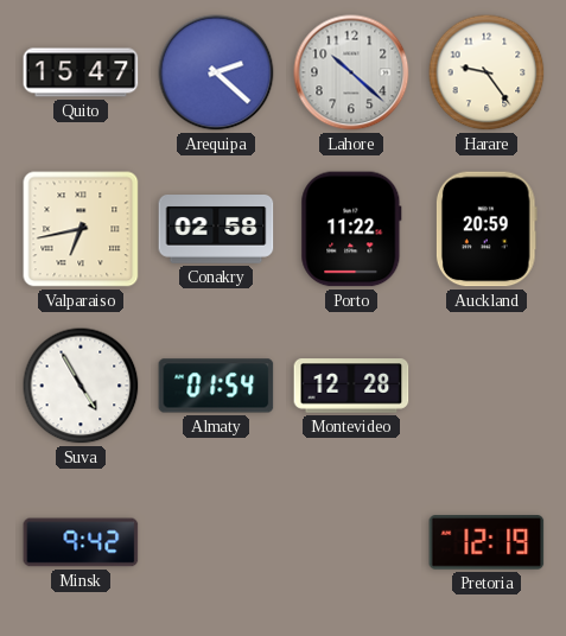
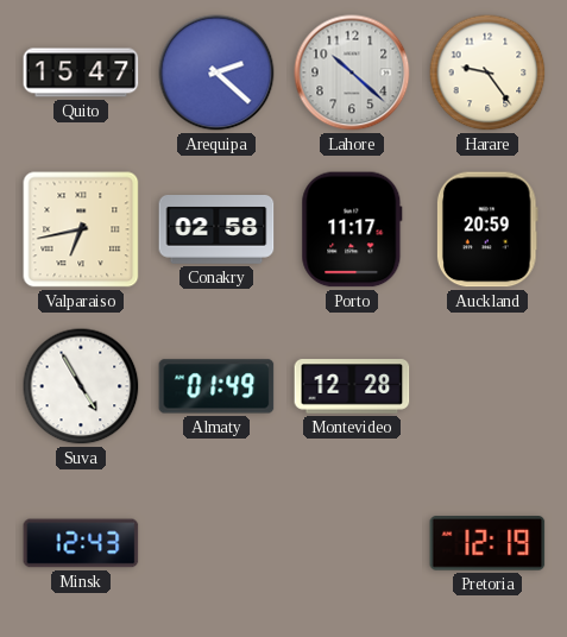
Porto: 11:22 -> 11:17 (352, 229)
Almaty: 01:54 -> 01:49 (216, 386)
Minsk: 9:42 -> 12:43 (81, 543)
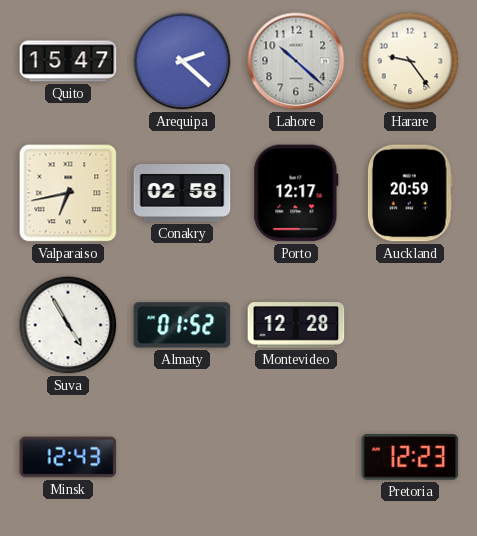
Porto: 11:17 -> 12:17 (296, 193)
Almaty: 01:49 -> 01:52 (182, 325)
Pretoria: 12:19 -> 12:23 (410, 457)
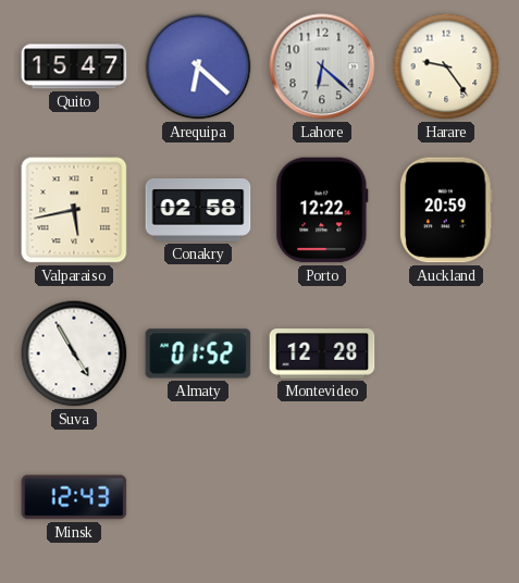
Arequipa: 2:22 -> 6:22 (198, 66)
Lahore: 10:22 -> 6:22 (322, 66)
Valparaiso: 6:43 -> 5:43 (74, 210)
Porto: 12:17 -> 12:22 (322, 210)
Pretoria: 12:23 -> none (410, 457)
